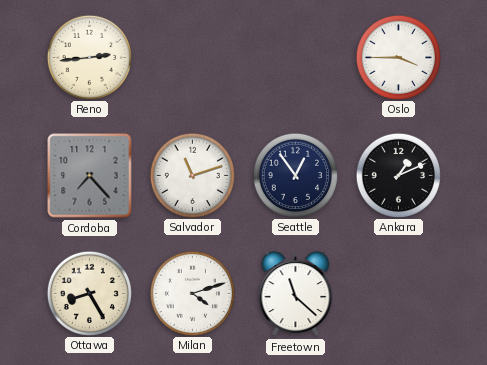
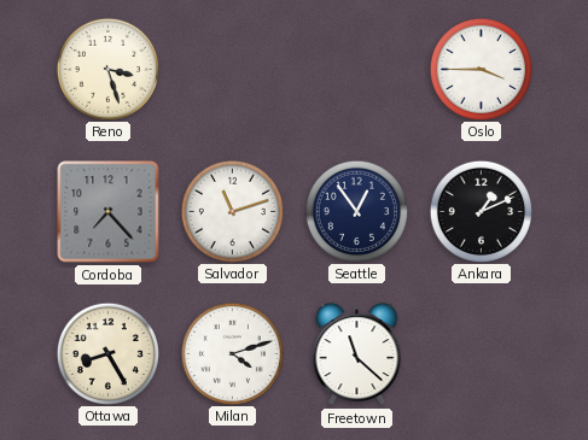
Reno: 2:44 -> 3:27 (107, 69)
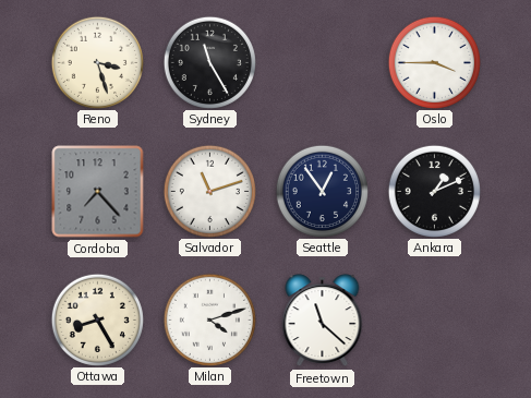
Sydney: none -> 11:25 (209, 62)
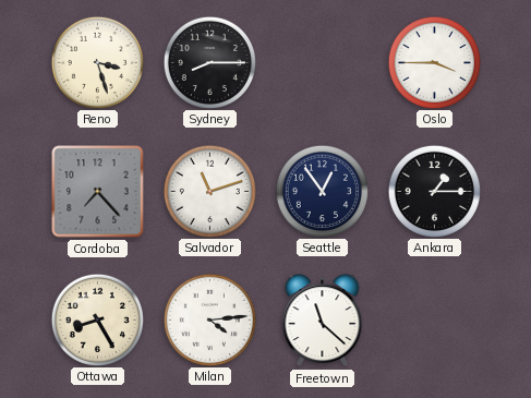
Sydney: 11:25 -> 8:15 (209, 62)
Ankara: 1:11 -> 1:15 (434, 191)
Milan: 4:12 -> 4:14 (209, 319)
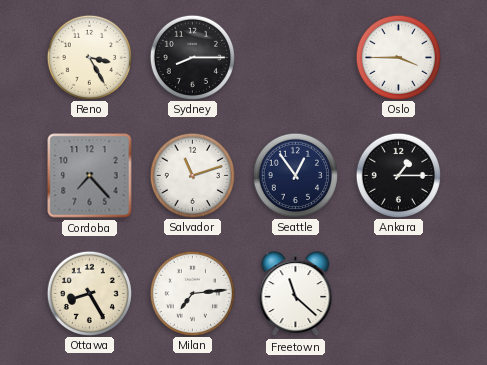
Reno: 3:27 -> 3:25 (89, 57)
Milan: 4:14 -> 7:14 (192, 293)
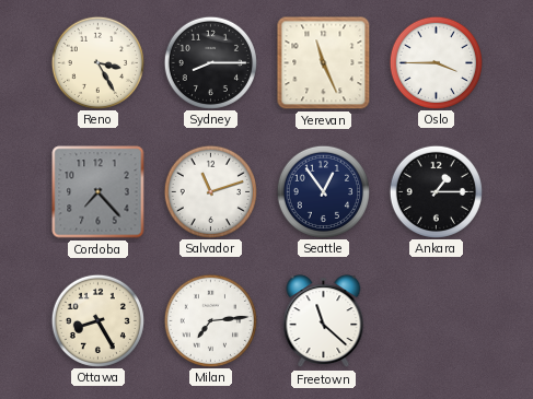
Yerevan: none -> 11:26 (324, 63)
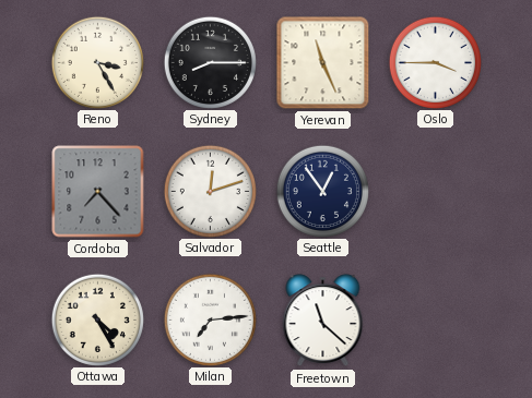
Salvador: 11:12 -> 12:12 (210, 191)
Ankara: 1:15 -> none (436, 191)
Ottawa: 8:25 -> 4:25 (97, 319)
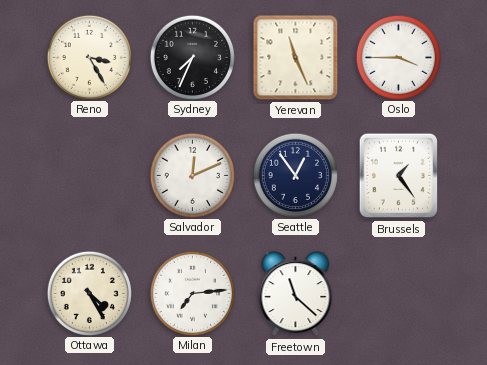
Sydney: 8:15 -> 7:34 (192, 57)
Cordoba: 7:23 -> none (98, 192)
Salvador: 12:12 -> 12:11 (192, 175)
Brussels: none -> 1:24 (399, 176)
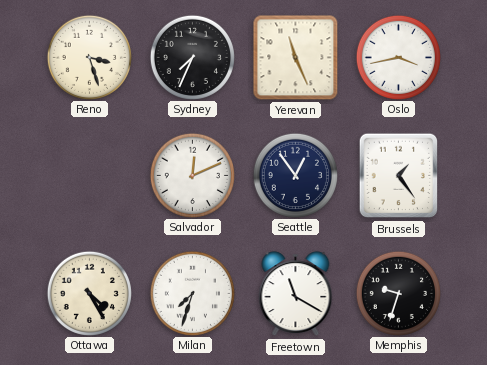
Reno: 3:25 -> 3:27 (89, 57)
Oslo: 3:45 -> 3:43 (398, 57)
Milan: 7:14 -> 7:33 (192, 293)
Freetown: 11:22 -> 11:20 (296, 294)
Memphis: none -> 9:33 (398, 293)
